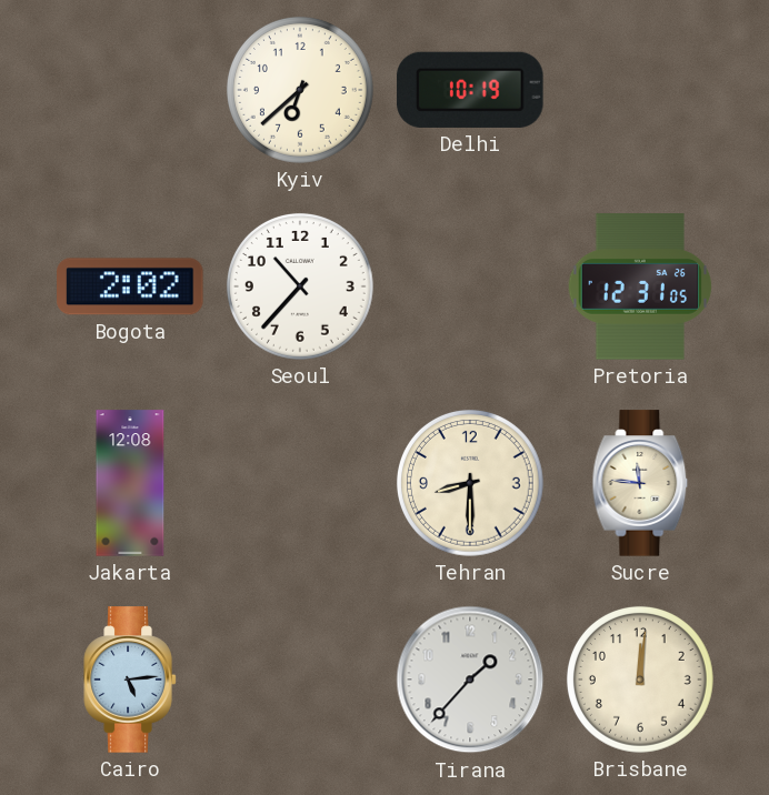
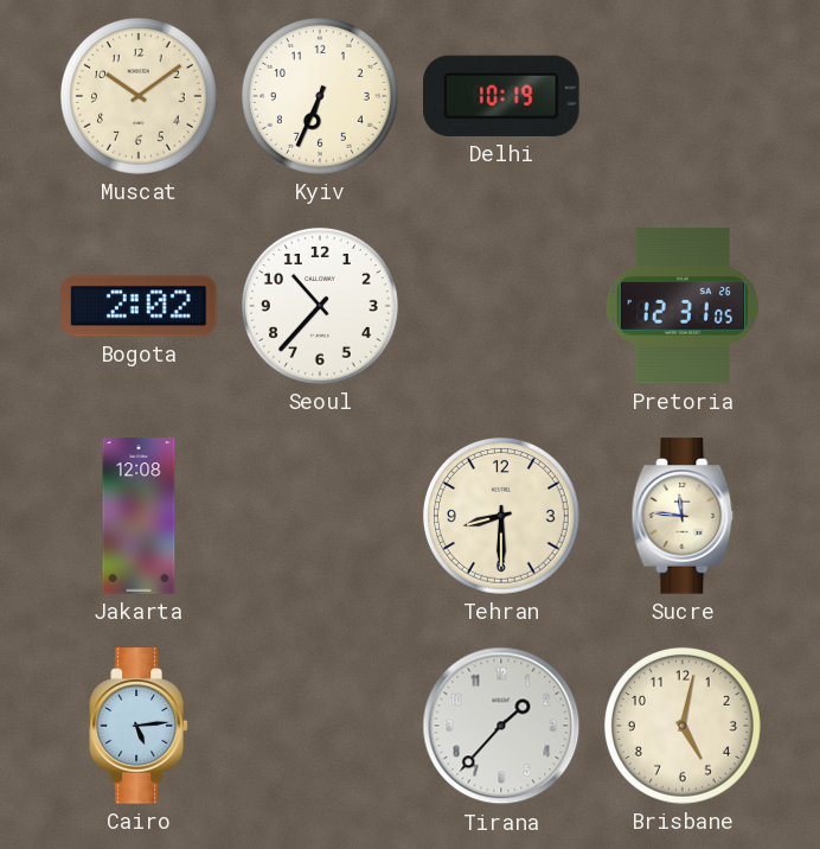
Muscat: none -> 10:09 (139, 96)
Kyiv: 6:38 -> 6:34 (320, 96)
Brisbane: 12:01 -> 5:02 (683, 726)
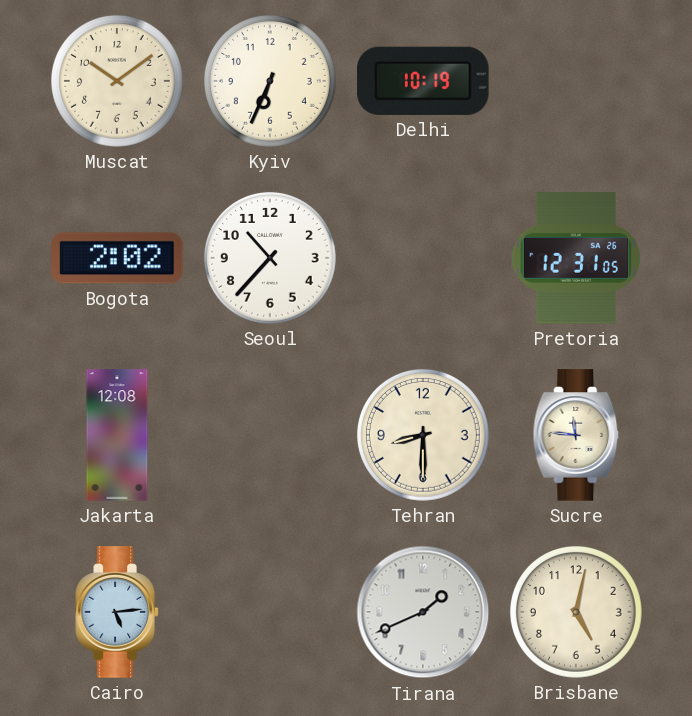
Tirana: 1:37 -> 1:41 (423, 612)
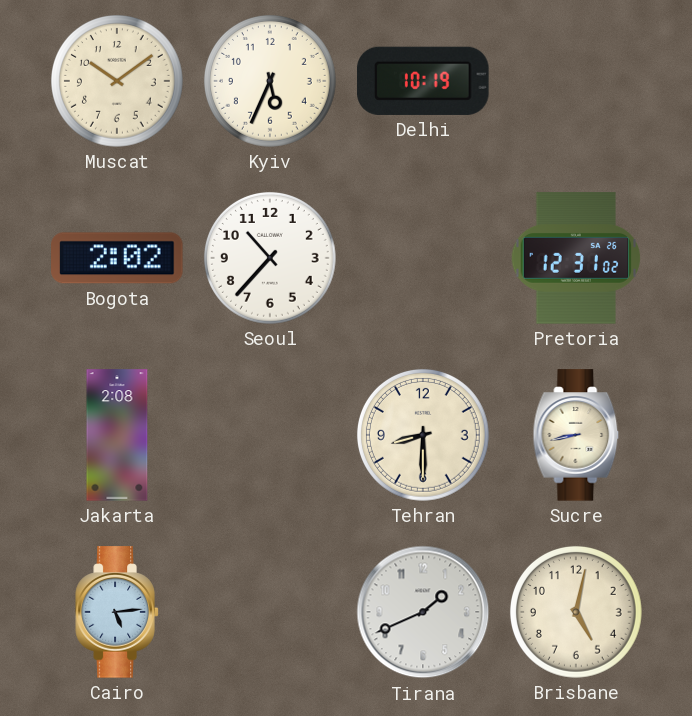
Kyiv: 6:34 -> 5:34 (270, 81)
Pretoria: 12:31:05 -> 12:31:02 (576, 258)
Jakarta: 12:08 -> 2:08 (117, 435)
Sucre: 11:46 -> 8:43 (576, 435)
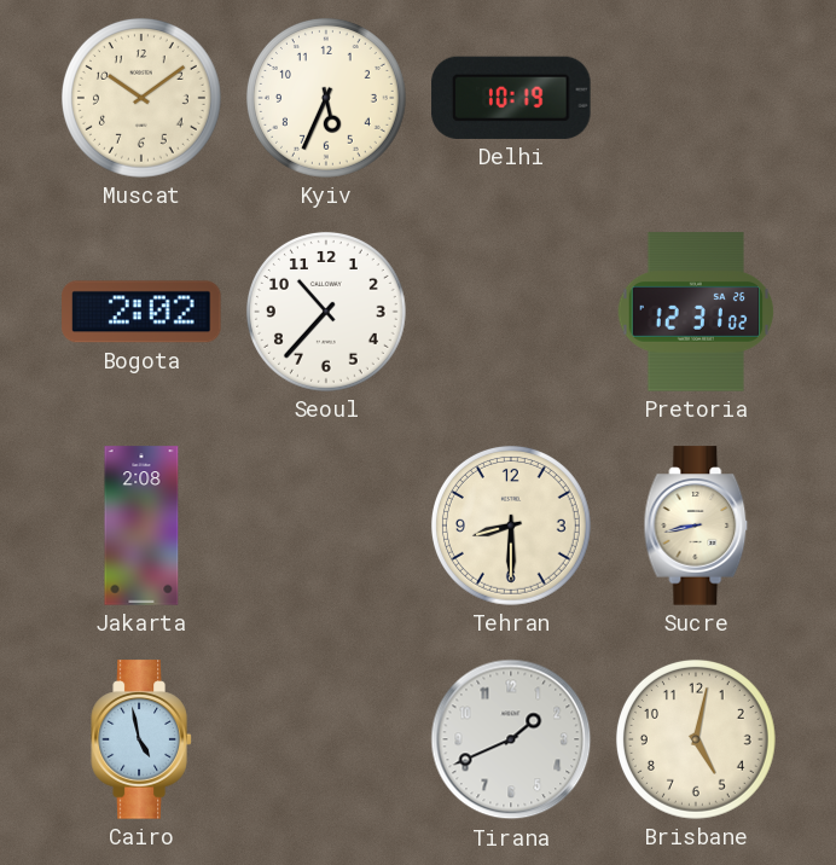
Cairo: 5:14 -> 4:58 (141, 739)
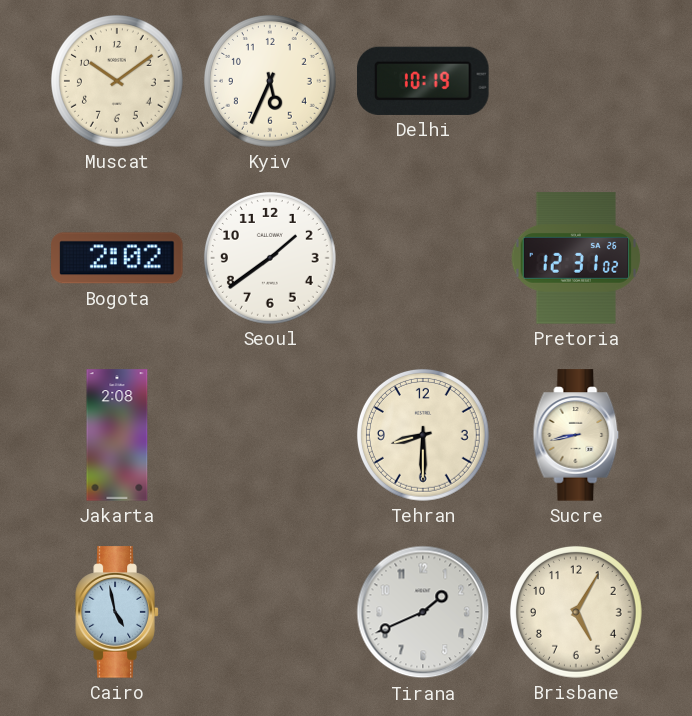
Seoul: 10:37 -> 1:39 (270, 258)
Brisbane: 5:02 -> 5:05 (576, 612)
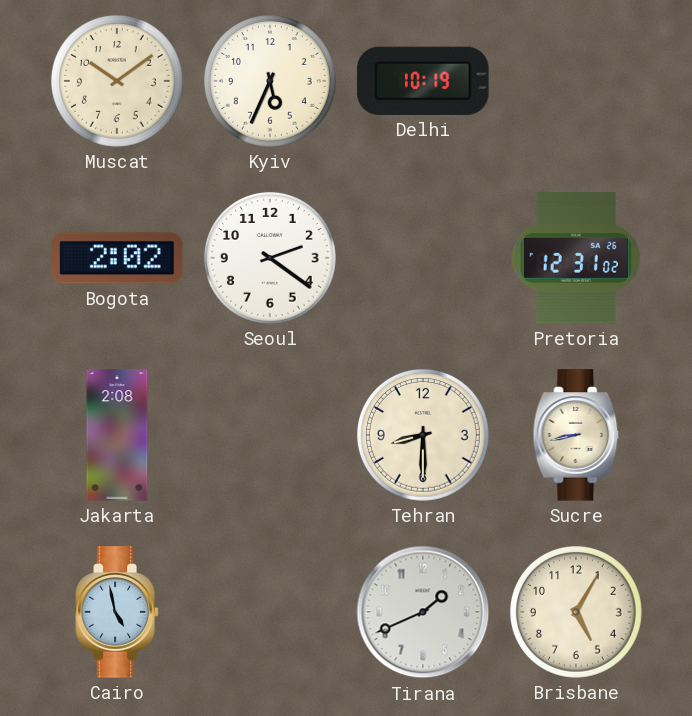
Seoul: 1:39 -> 2:21 (270, 258)
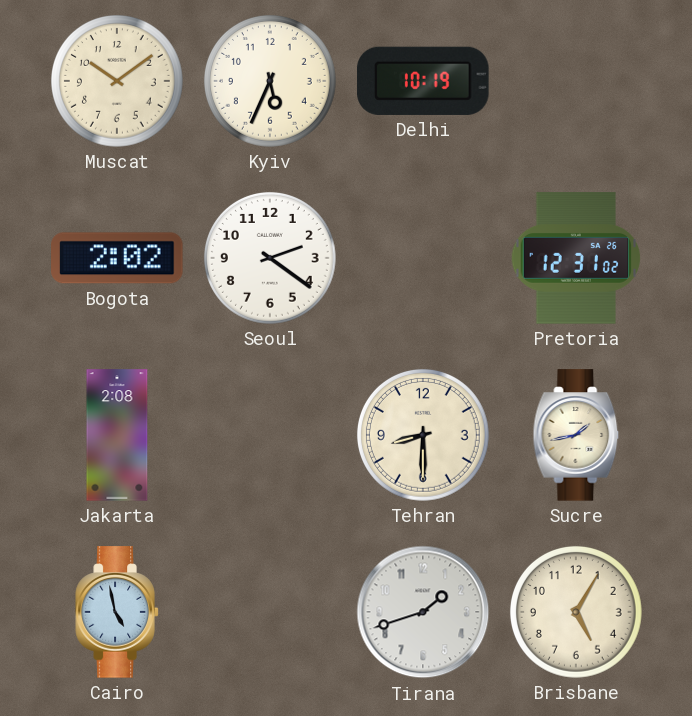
Sucre: 8:43 -> 1:43 (576, 435)
Tirana: 1:41 -> 1:42 (423, 612)
